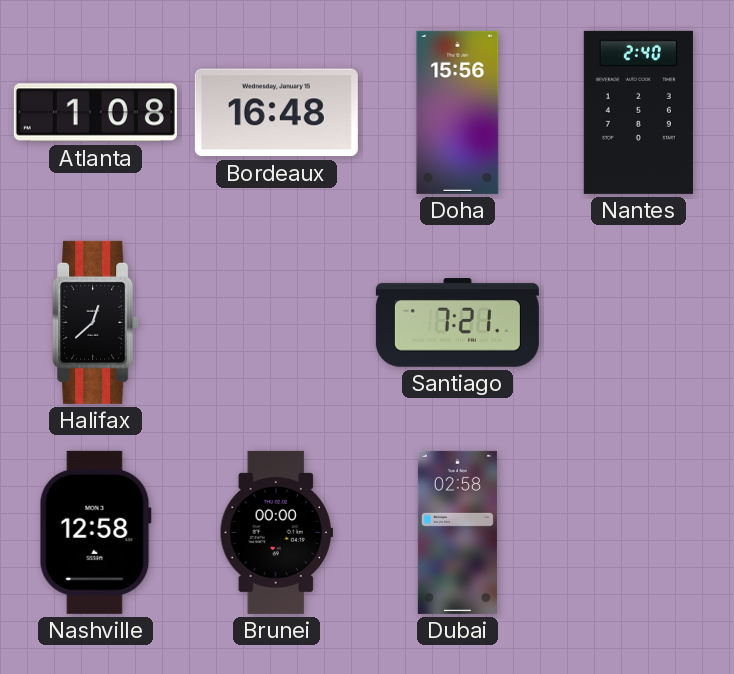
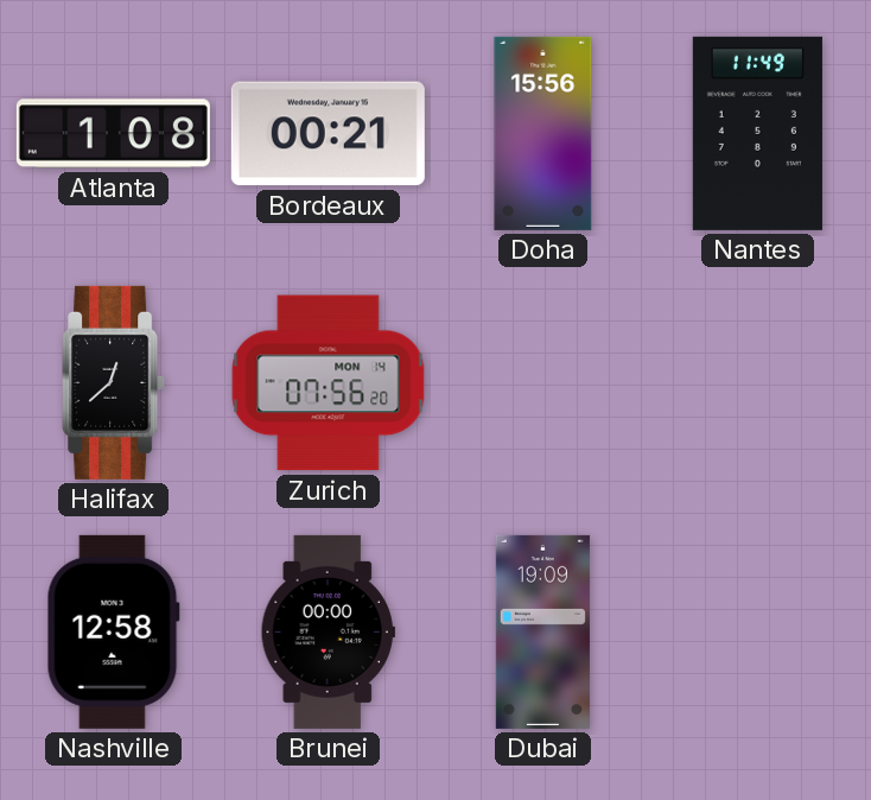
Bordeaux: 16:48 -> 00:21 (328, 134)
Nantes: 2:40 -> 11:49 (757, 133)
Zurich: none -> 07:56 (329, 383)
Santiago: 7:21 -> none (457, 323)
Dubai: 02:58 -> 19:09 (542, 631)
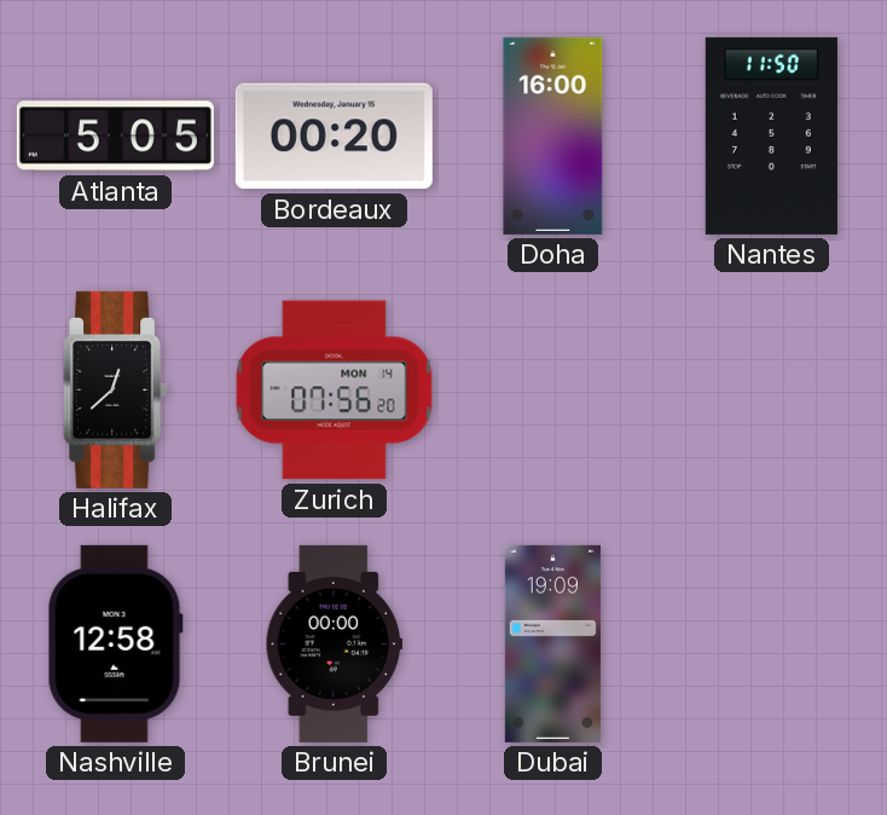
Atlanta: 1:08 -> 5:05 (115, 137)
Bordeaux: 00:21 -> 00:20 (334, 137)
Doha: 15:56 -> 16:00 (553, 135)
Nantes: 11:49 -> 11:50 (771, 135)
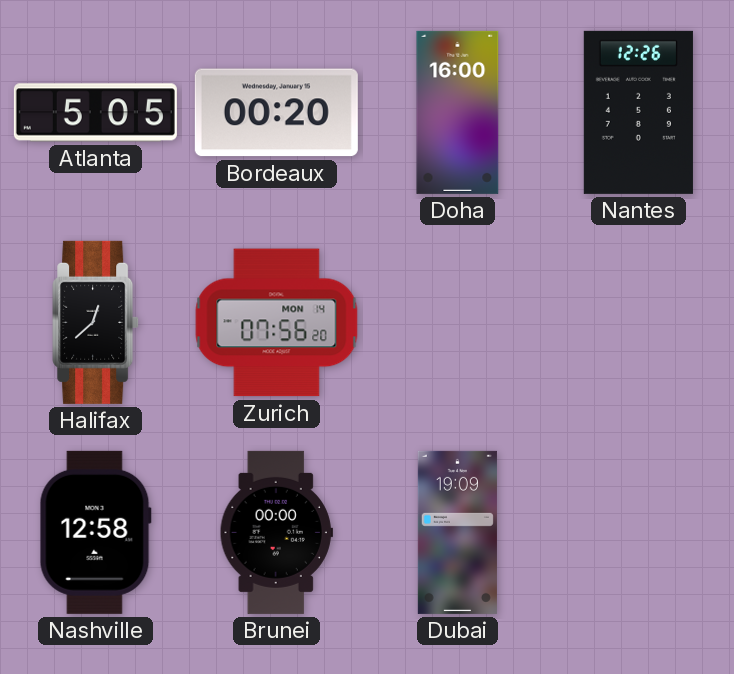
Nantes: 11:50 -> 12:26 (638, 112)
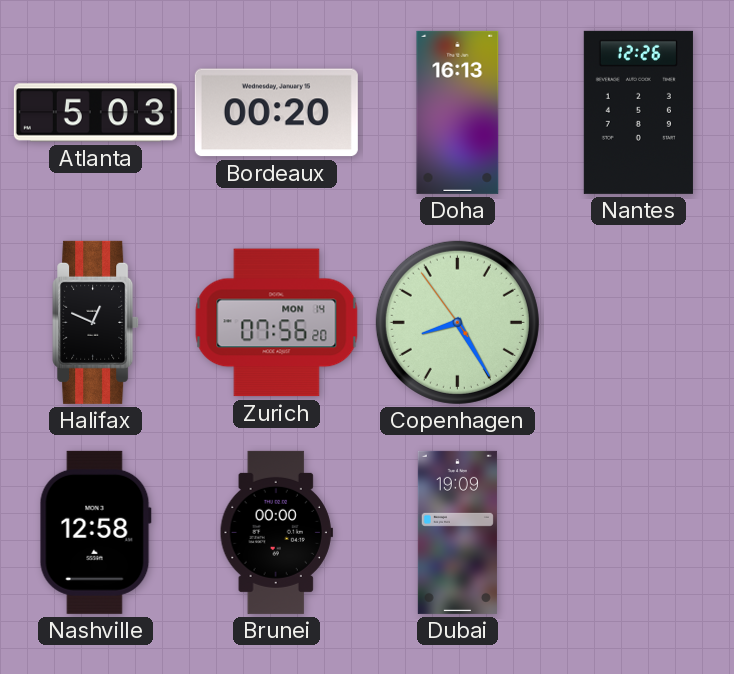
Atlanta: 5:05 -> 5:03 (95, 113)
Doha: 16:00 -> 16:13 (458, 112)
Halifax: 12:38 -> 12:49 (96, 322)
Copenhagen: none -> 8:24 (457, 322)
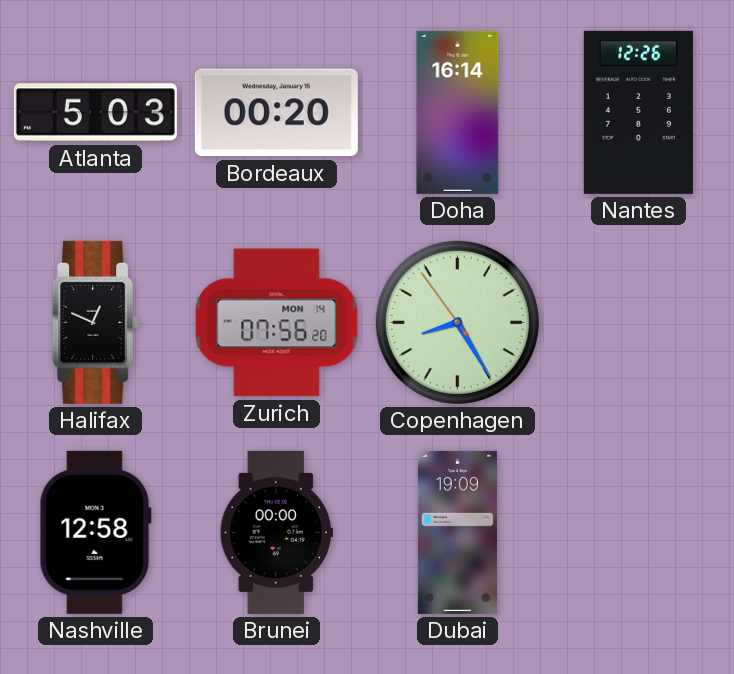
Doha: 16:13 -> 16:14 (458, 112)
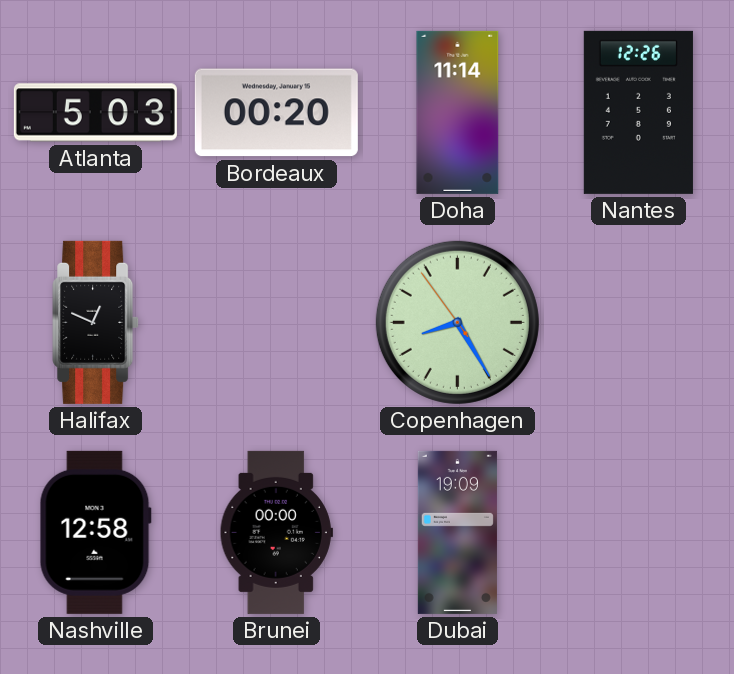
Doha: 16:14 -> 11:14 (458, 112)
Zurich: 07:56 -> none (277, 323)
